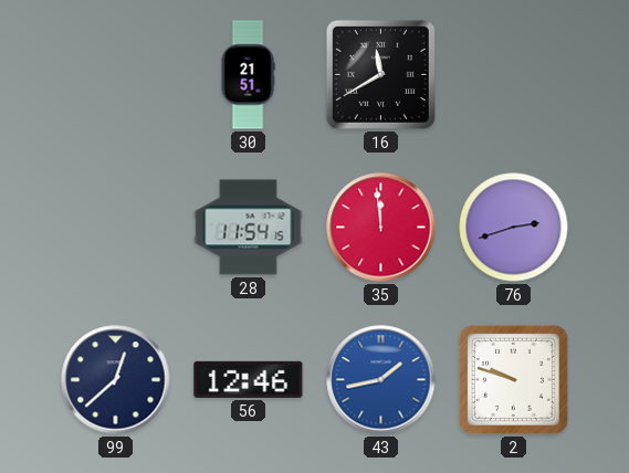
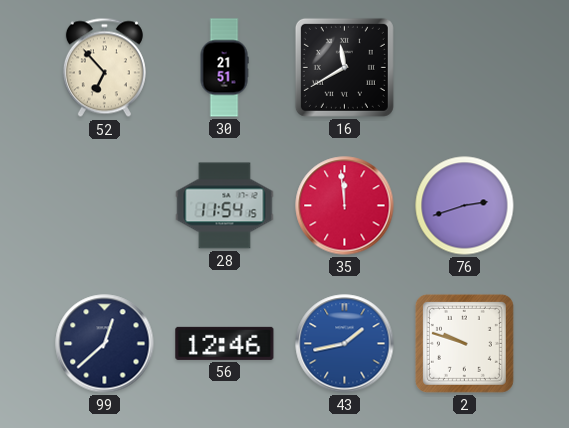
52: none -> 6:53 (104, 68)
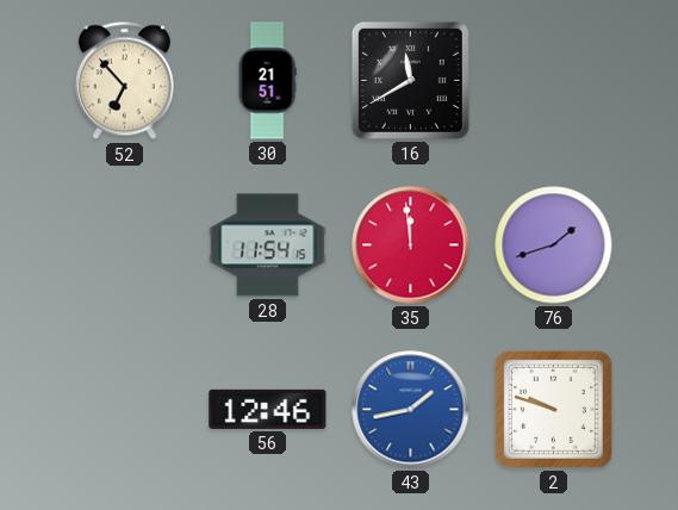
76: 2:42 -> 1:42 (554, 245)
99: 12:38 -> none (105, 344)
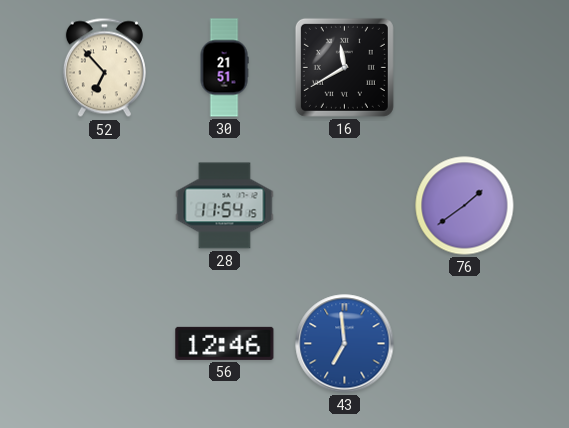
35: 11:59 -> none (411, 245)
76: 1:42 -> 1:39 (465, 206)
43: 1:43 -> 6:59 (345, 344)
2: 9:48 -> none (553, 409)
